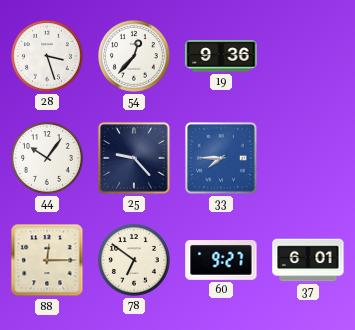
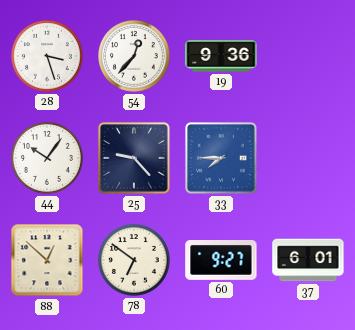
88: 12:15 -> 12:52 (47, 260)
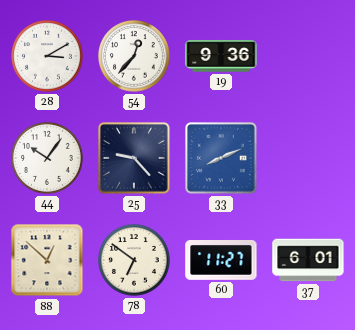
28: 3:27 -> 3:10 (48, 57)
33: 7:45 -> 8:11 (222, 159)
60: 9:27 -> 11:27 (221, 261)
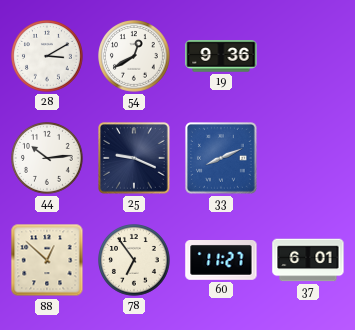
54: 12:37 -> 12:40 (135, 57)
44: 10:06 -> 10:14 (48, 159)
25: 9:23 -> 9:19 (135, 159)
78: 6:51 -> 6:54 (135, 261)
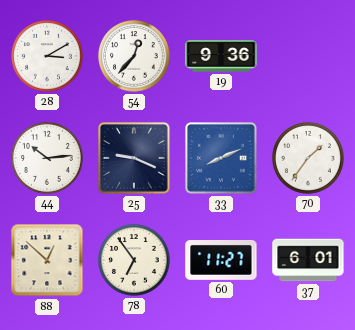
54: 12:40 -> 12:37 (135, 57)
70: none -> 1:36 (309, 159)
